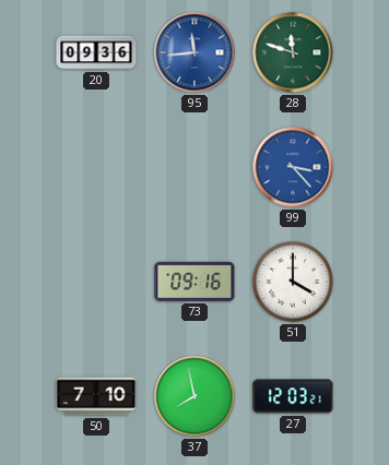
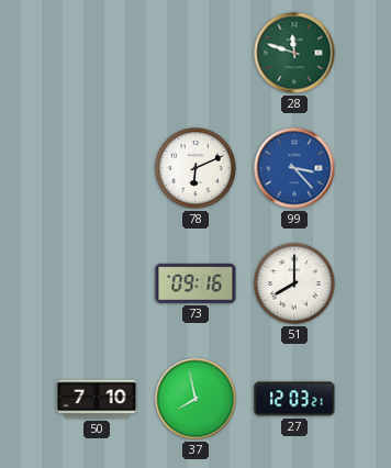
20: 09:36 -> none (96, 52)
95: 11:44 -> none (194, 52)
78: none -> 6:11 (195, 168)
51: 4:00 -> 8:00 (294, 283)
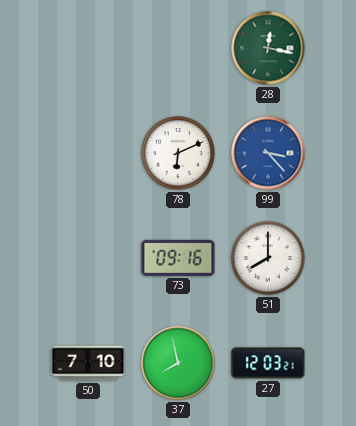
28: 11:48 -> 12:17 (268, 48)
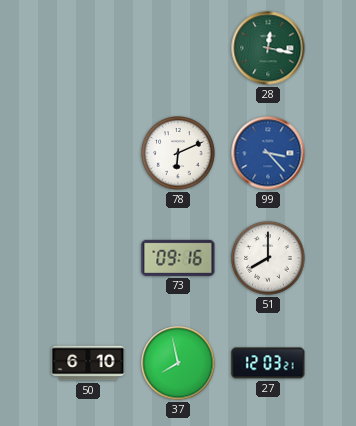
50: 7:10 -> 6:10 (88, 363)
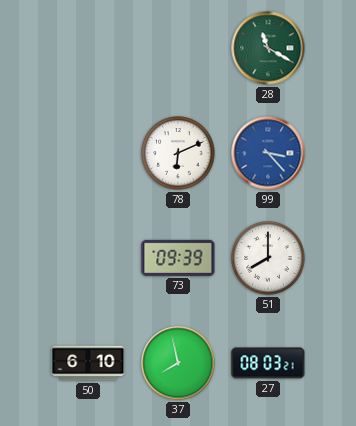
28: 12:17 -> 11:20 (268, 48)
73: 09:16 -> 09:39 (178, 258)
27: 12:03 -> 08:03 (268, 363)
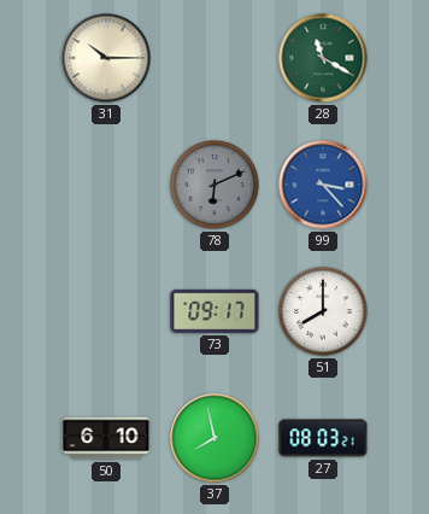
31: none -> 10:15 (106, 58)
78 dial: white -> grey (214, 185)
73: 09:39 -> 09:17 (214, 311)
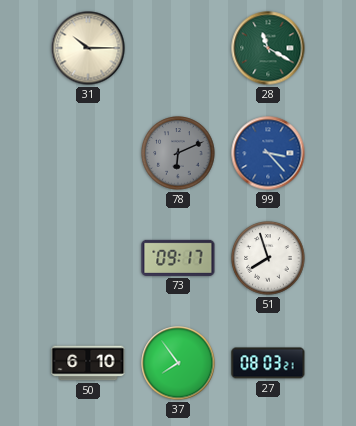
51: 8:00 -> 7:57 (268, 258)
37: 7:58 -> 7:54 (178, 363)
